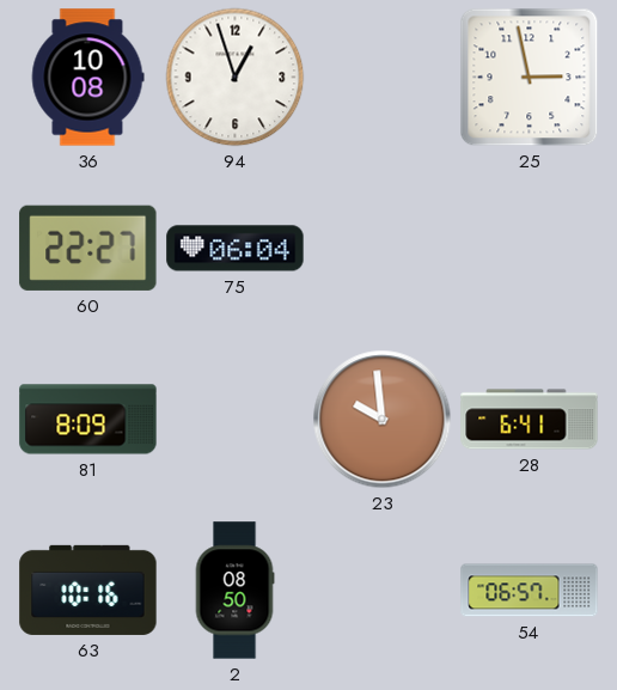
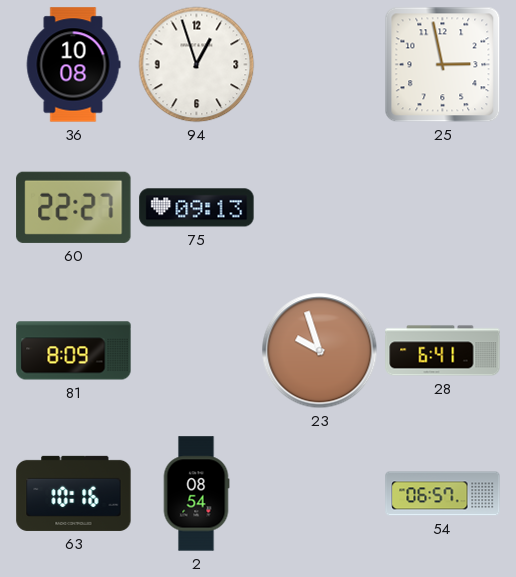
75: 06:04 -> 09:13 (197, 208)
23: 9:59 -> 9:57 (320, 351)
2: 08:50 -> 08:54 (196, 494)
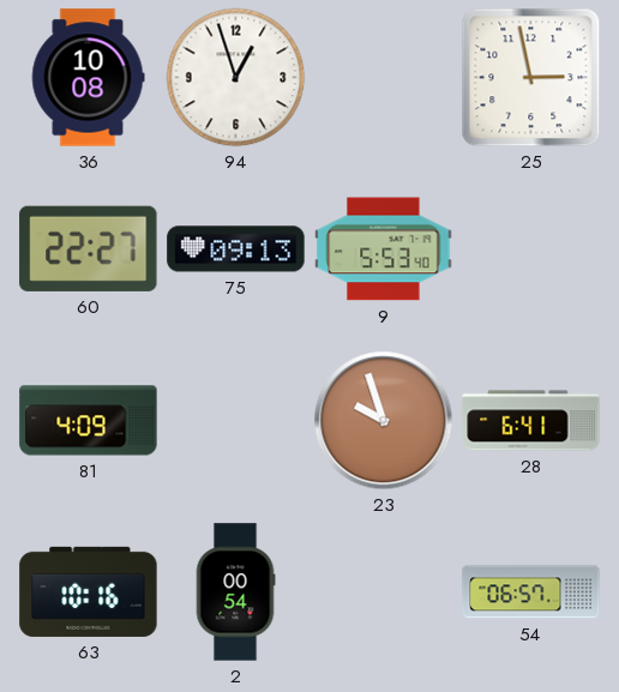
9: none -> 5:53 (384, 249)
81: 8:09 -> 4:09 (89, 421)
2: 08:54 -> 00:54 (235, 592)
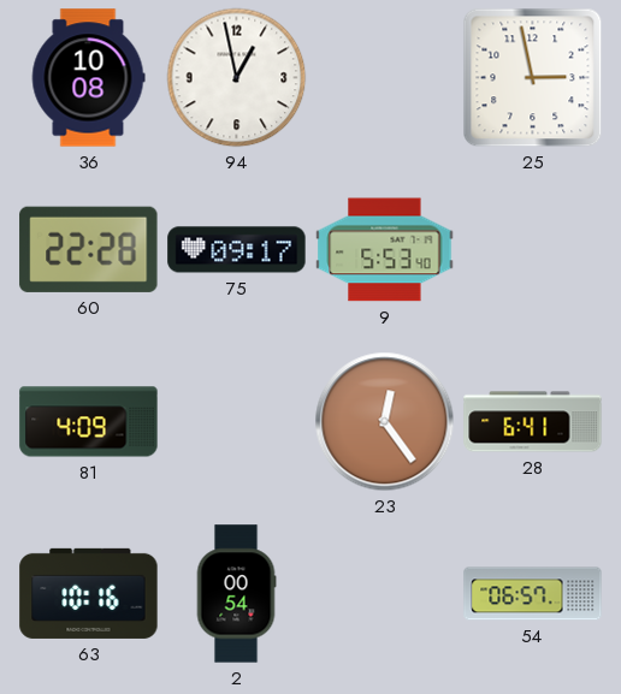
94: 12:57 -> 12:58 (237, 78)
60: 22:27 -> 22:28 (89, 249)
75: 09:13 -> 09:17 (237, 250)
23: 9:57 -> 12:24 (385, 422)
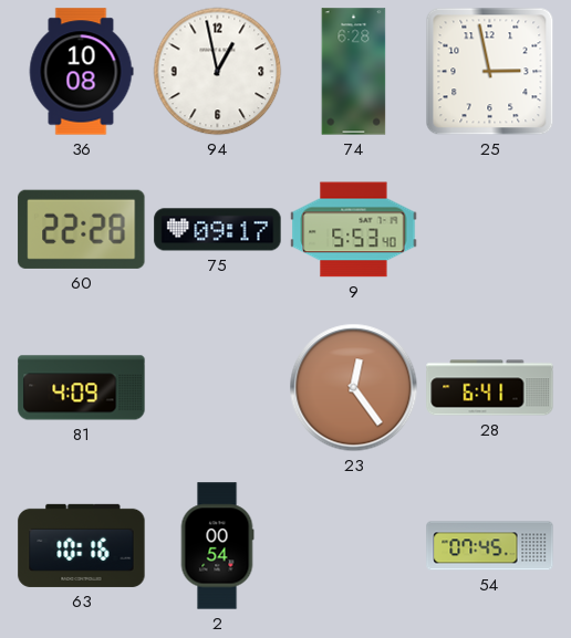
74: none -> 6:28 (354, 72)
54: 06:57 -> 07:45 (490, 546)
